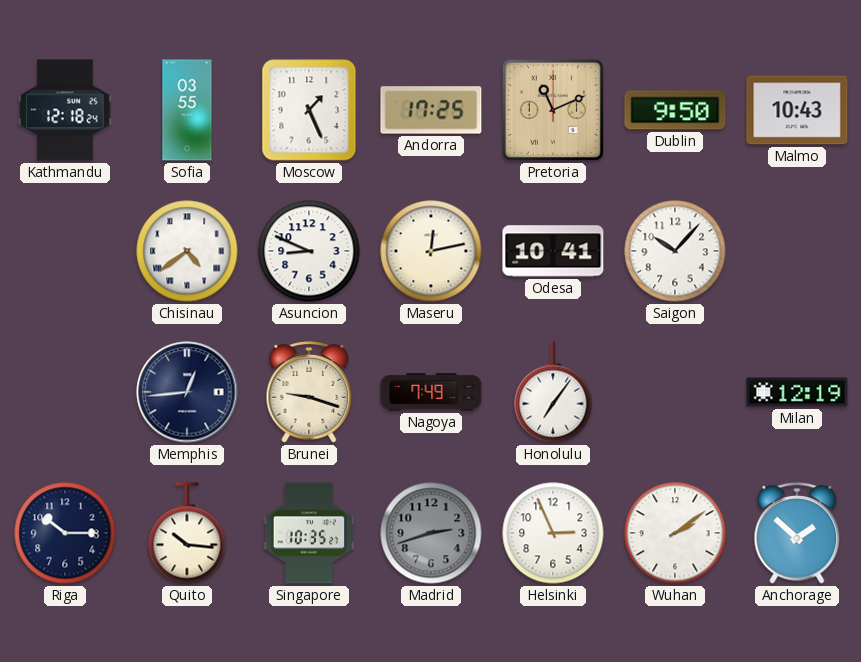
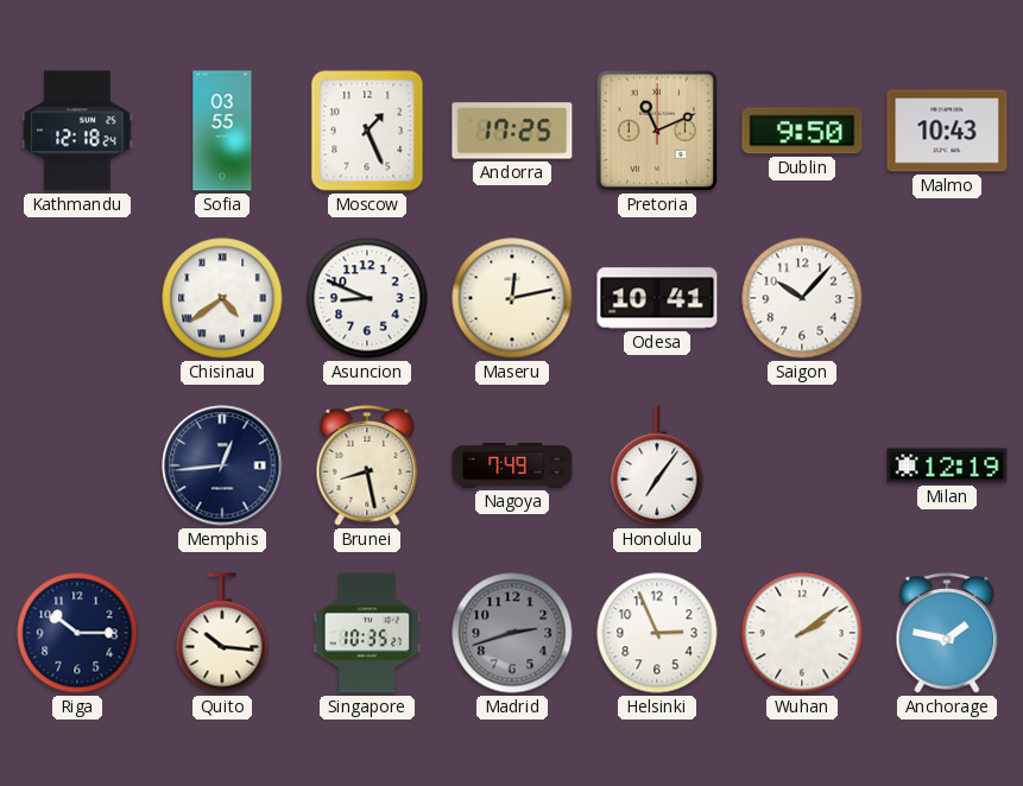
Brunei: 9:18 -> 8:28 (367, 465)
Anchorage: 1:52 -> 1:47 (947, 633)
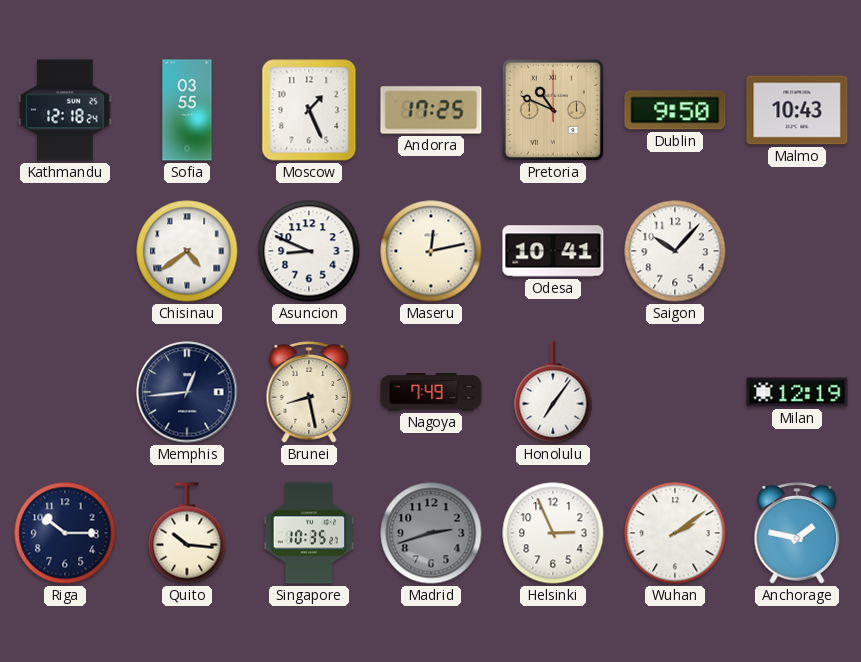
Pretoria: 11:11 -> 10:49 (553, 110)
